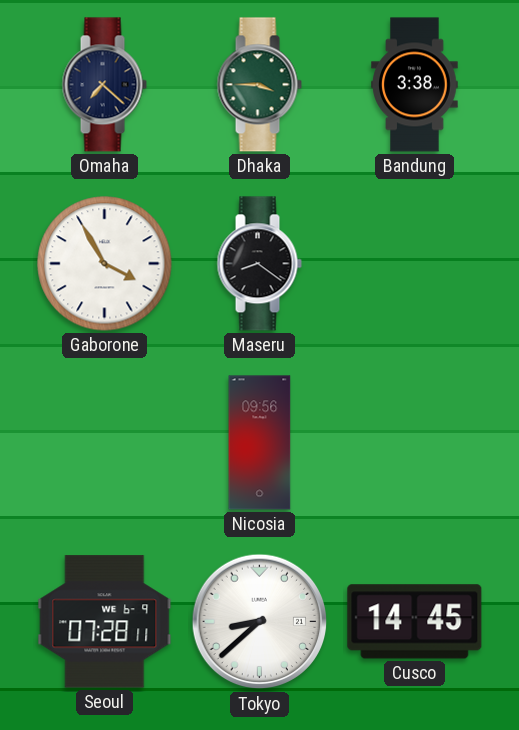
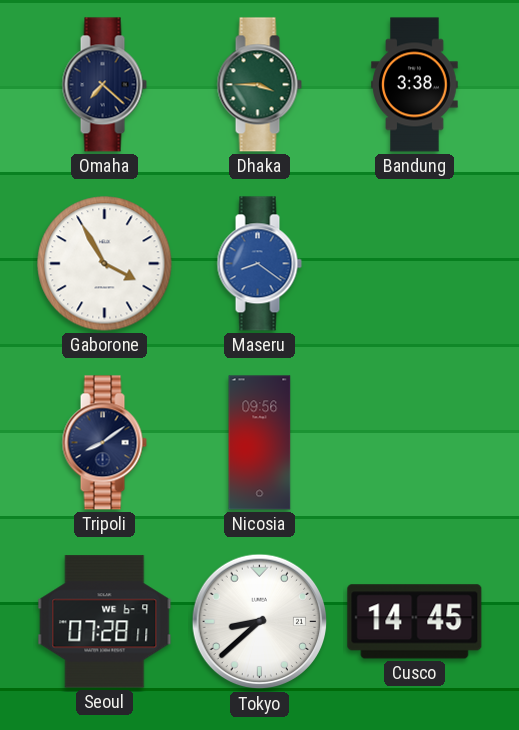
Maseru dial: black -> blue (259, 264)
Tripoli: none -> 8:09 (104, 443)
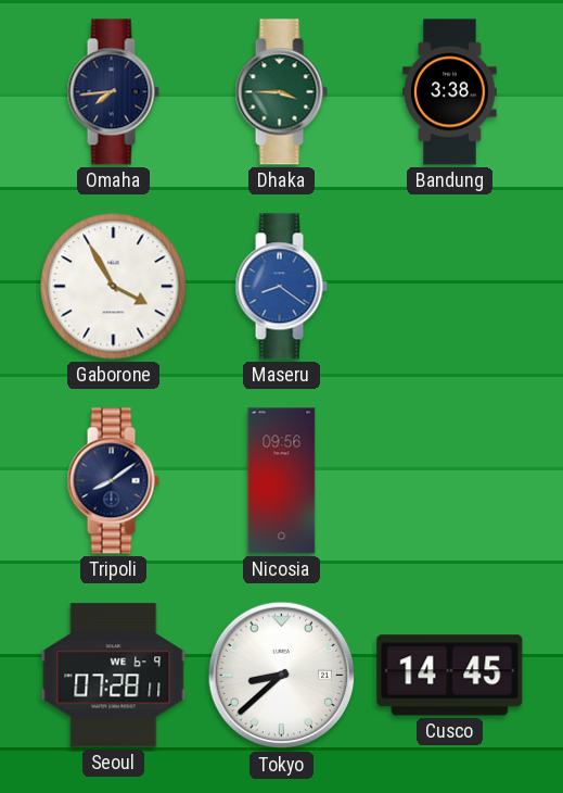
Omaha: 7:22 -> 7:44 (113, 92)
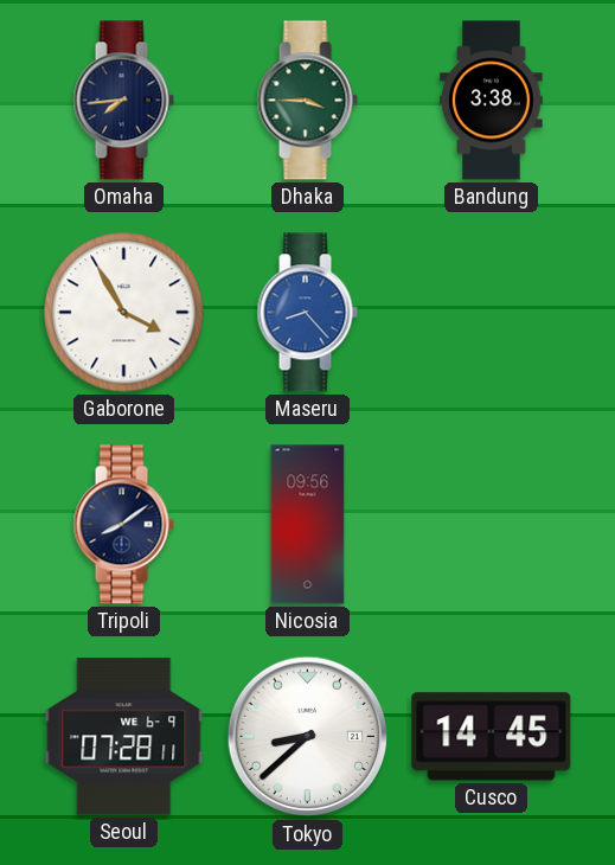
Maseru: 8:21 -> 8:23 (307, 313)
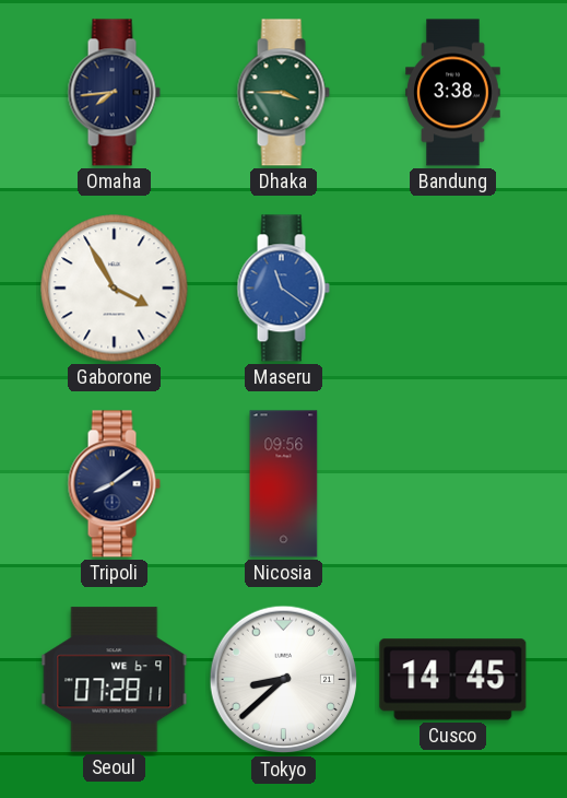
Maseru: 8:23 -> 11:21 (283, 289)
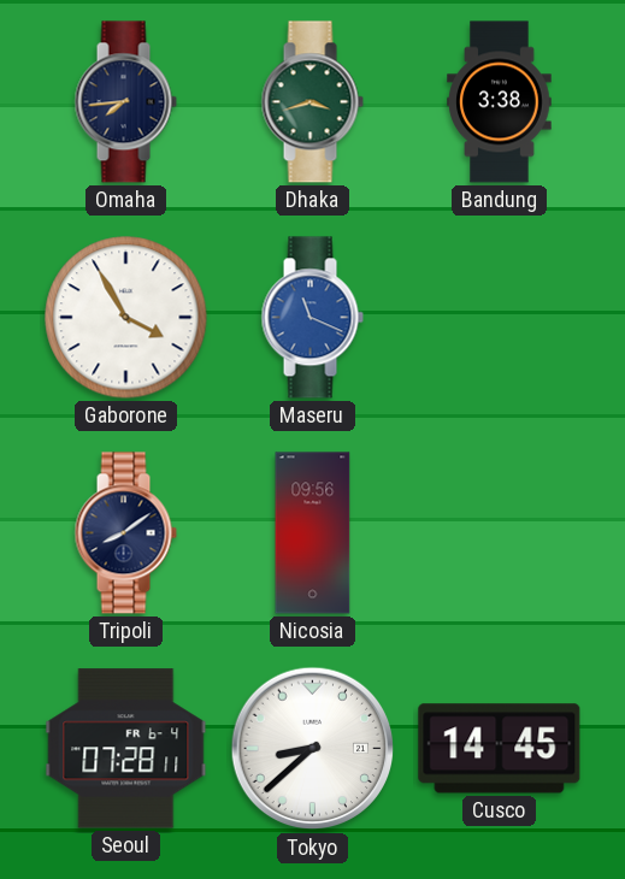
Dhaka: 3:45 -> 3:42 (312, 102)
Maseru: 11:21 -> 11:19 (312, 318)
Seoul date: WE 6-9 -> FR 6-4 (126, 749)
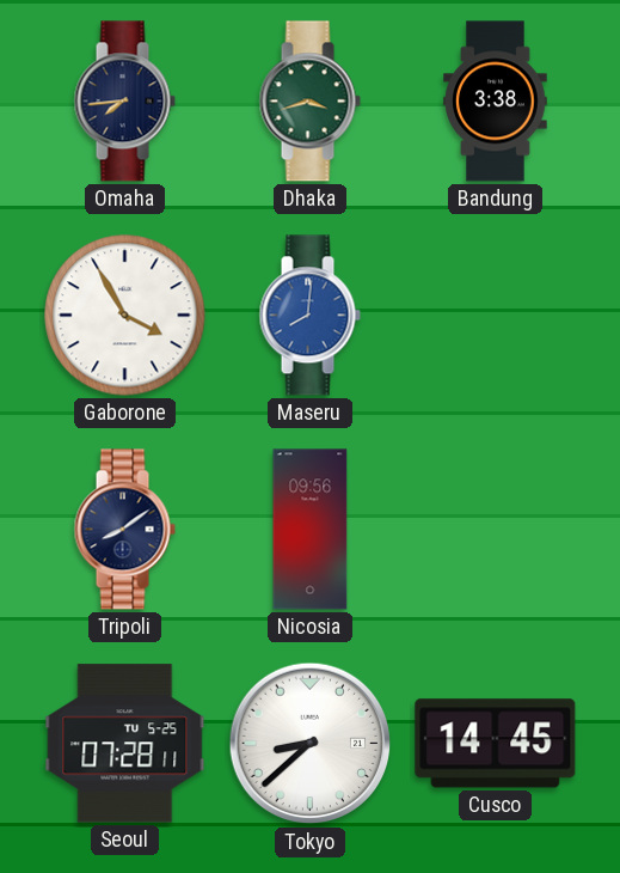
Maseru: 11:19 -> 8:01 (309, 316)
Seoul date: FR 6-4 -> TU 5-25 (125, 744)
